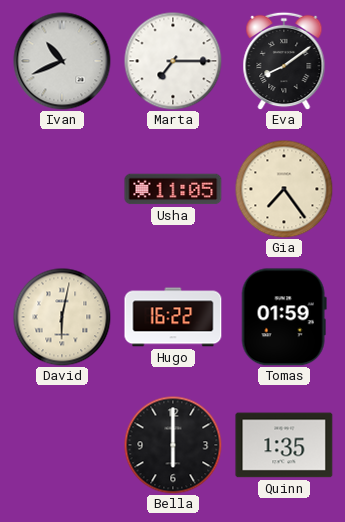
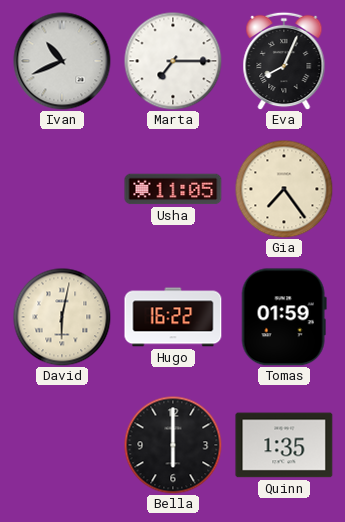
Eva: 8:09 -> 8:04 (284, 61)
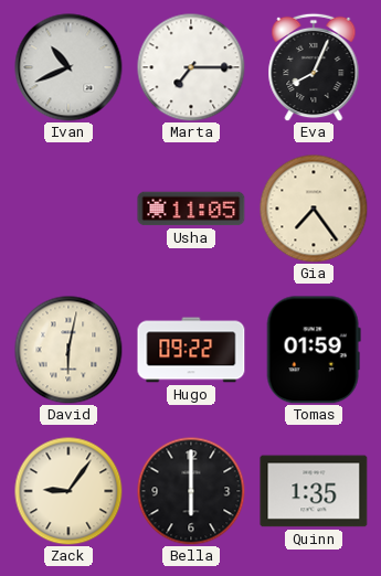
Hugo: 16:22 -> 09:22 (191, 350)
Zack: none -> 9:06 (68, 491)
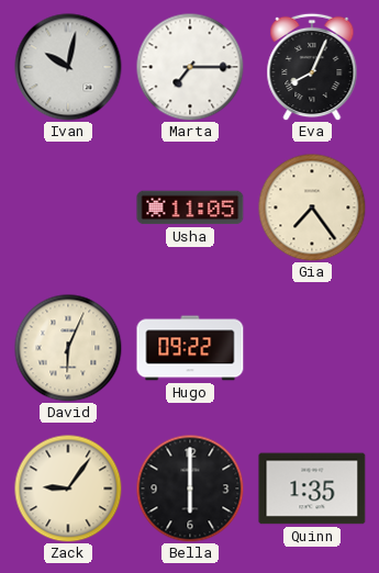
Ivan: 10:41 -> 10:02 (68, 67)
David: 6:02 -> 6:04 (68, 348)
Tomas: 01:59 -> none (314, 350)
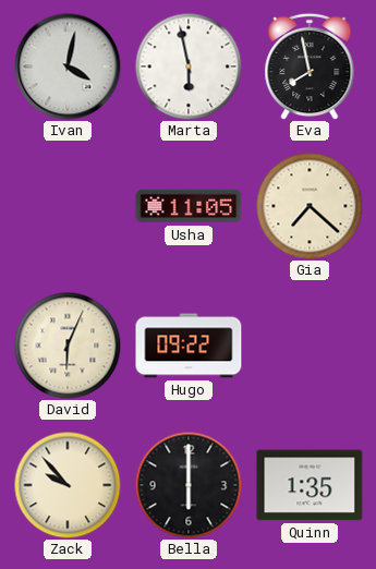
Ivan: 10:02 -> 4:02 (68, 66)
Marta: 7:15 -> 5:58 (189, 66)
Eva: 8:04 -> 7:58 (310, 66)
Gia: 7:24 -> 7:22 (310, 206)
Zack: 9:06 -> 9:53 (68, 485)
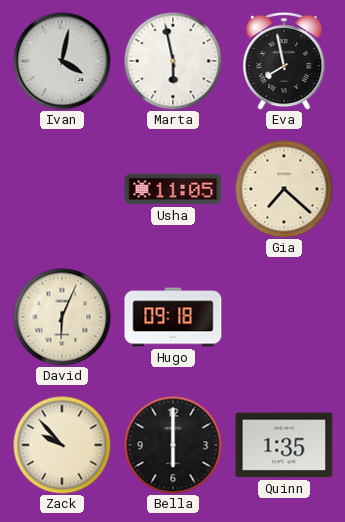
Hugo: 09:22 -> 09:18 (173, 317)
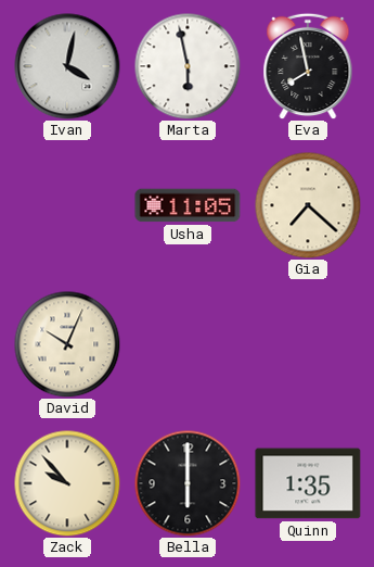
David: 6:04 -> 10:04 (67, 344)
Hugo: 09:18 -> none (173, 317)
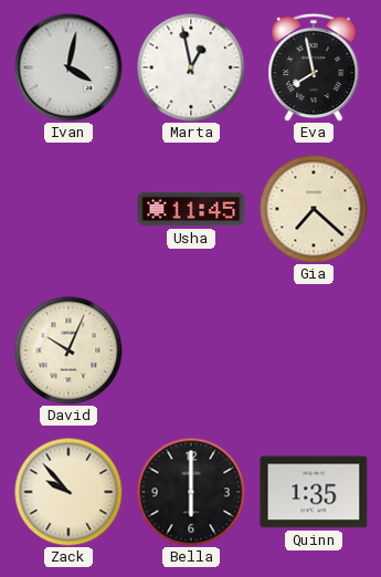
Marta: 5:58 -> 12:58 (191, 67)
Usha: 11:05 -> 11:45 (191, 209)
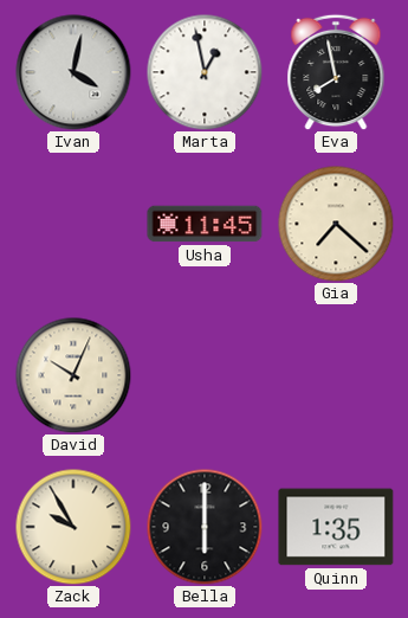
Zack: 9:53 -> 9:55 (73, 527)
